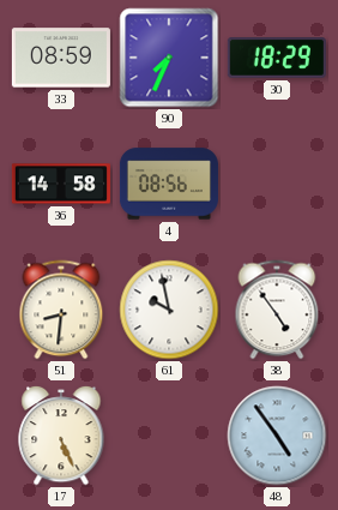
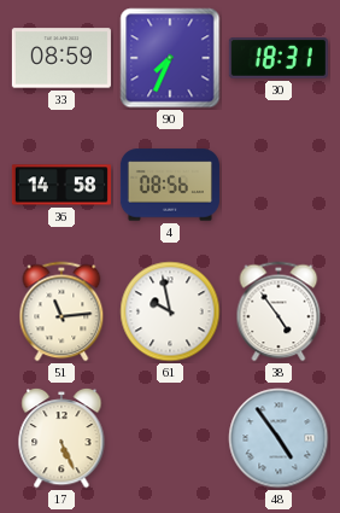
30: 18:29 -> 18:31 (279, 58)
51: 8:31 -> 11:14 (61, 311)
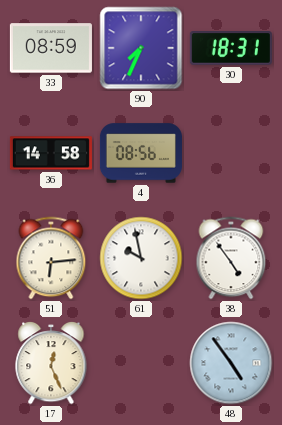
51: 11:14 -> 6:14 (51, 258)
17: 5:26 -> 12:26 (51, 363)
